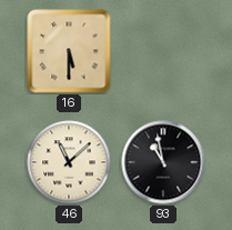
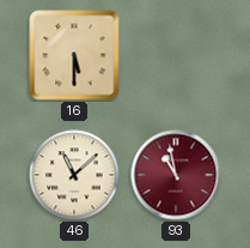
93 dial: black -> burgundy (176, 175)
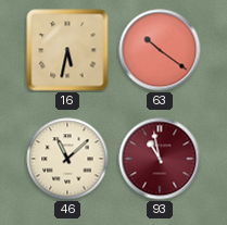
16: 5:30 -> 5:32 (67, 50)
63: none -> 10:21 (160, 50)
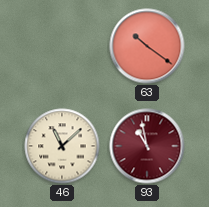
16: 5:32 -> none (67, 50)
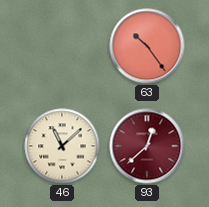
63: 10:21 -> 10:24 (147, 46)
93: 10:58 -> 12:38 (147, 146)
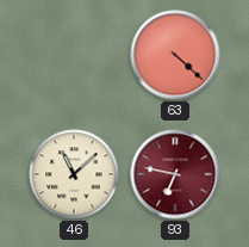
63: 10:24 -> 4:22 (175, 55)
93: 12:38 -> 6:47 (175, 174)
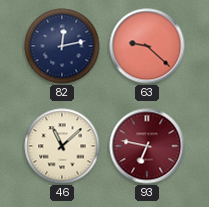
82: none -> 12:13 (62, 46)
63: 4:22 -> 9:22 (147, 46)
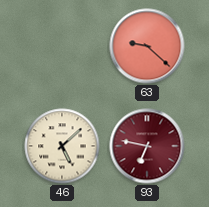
82: 12:13 -> none (62, 46)
46: 11:08 -> 5:08 (62, 146)
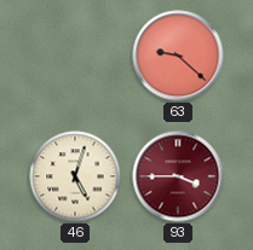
46: 5:08 -> 5:03 (75, 176)
93: 6:47 -> 3:45 (178, 176)
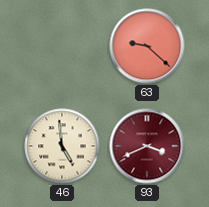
46: 5:03 -> 4:59 (62, 146)
93: 3:45 -> 3:41 (147, 146)
